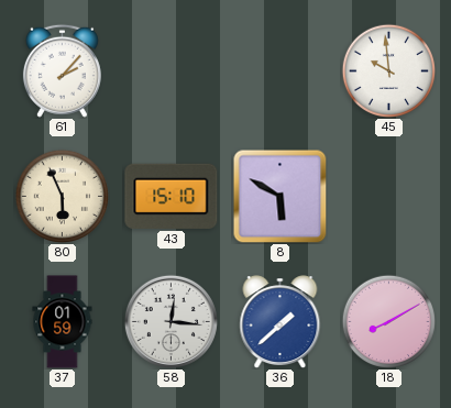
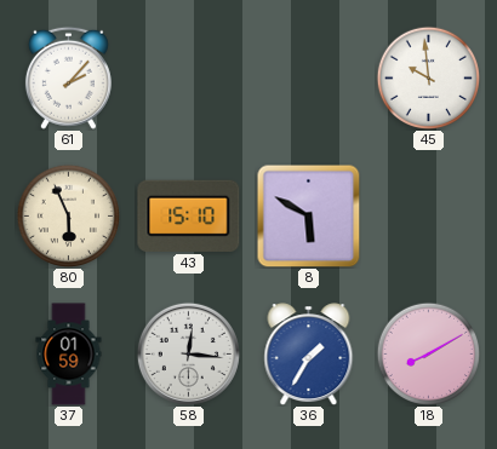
36: 1:38 -> 1:35 (309, 355)
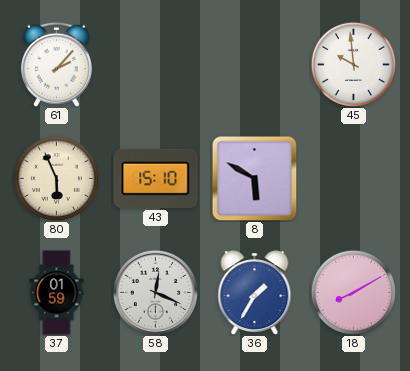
58: 12:16 -> 12:19 (155, 292)
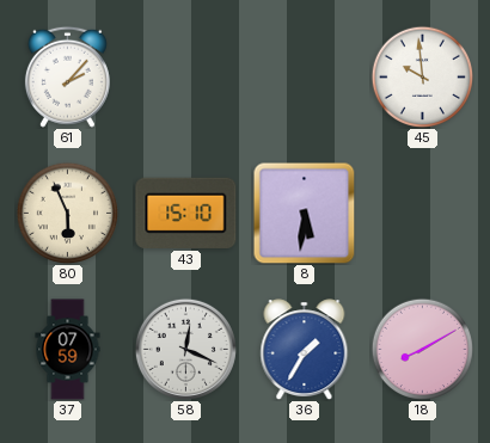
8: 5:50 -> 5:31 (304, 213)
37: 01:59 -> 07:59 (68, 350)
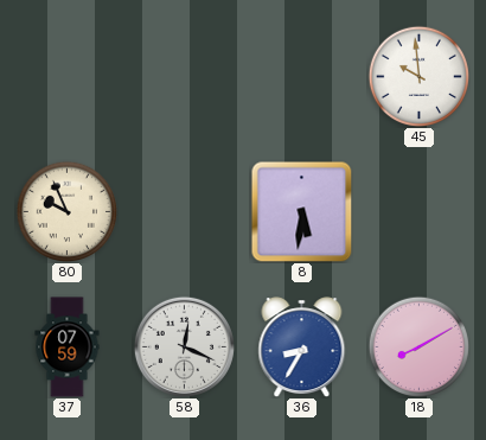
61: 2:07 -> none (67, 76)
80: 5:56 -> 9:56 (66, 211)
43: 15:10 -> none (186, 213)
36: 1:35 -> 8:35 (302, 347)
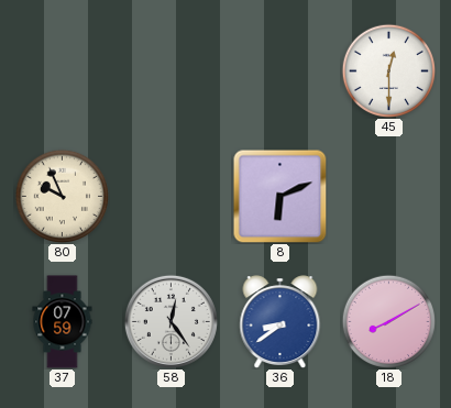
45: 9:59 -> 12:30 (388, 70)
8: 5:31 -> 6:11 (279, 196)
58: 12:19 -> 12:24 (170, 321)
36: 8:35 -> 8:39 (280, 322)
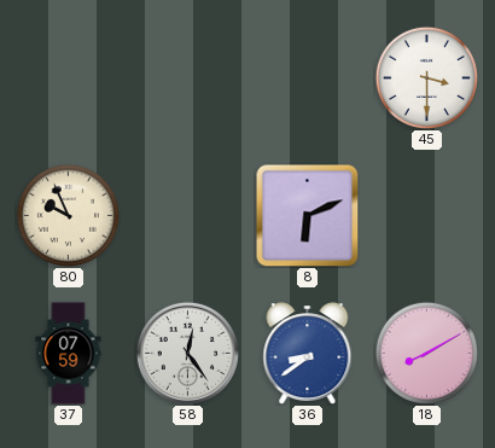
45: 12:30 -> 3:30 (426, 77)
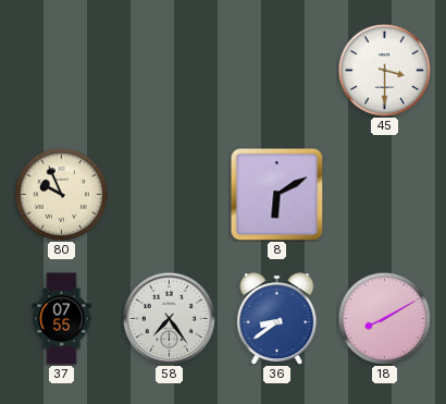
8: 6:11 -> 6:10 (276, 194)
37: 07:59 -> 07:55 (62, 319)
58: 12:24 -> 7:24 (169, 318)
